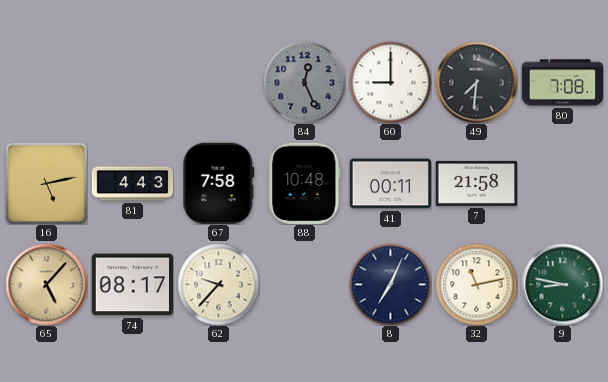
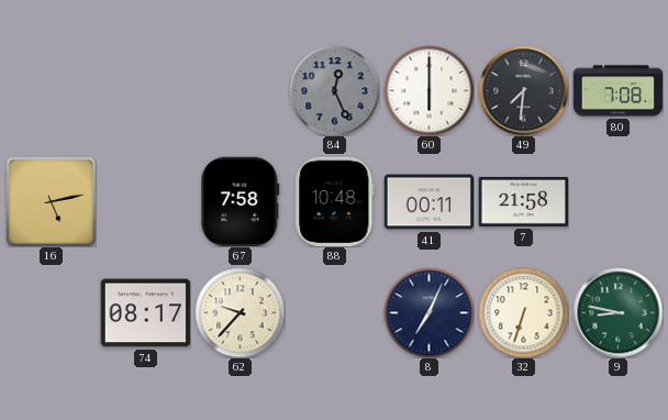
60: 9:00 -> 6:00 (428, 90)
81: 4:43 -> none (132, 184)
65: 5:07 -> none (46, 284)
32: 11:13 -> 6:33 (523, 312)
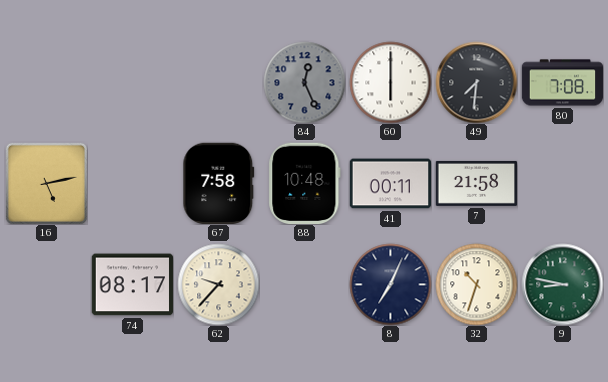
32: 6:33 -> 10:33 (476, 284)
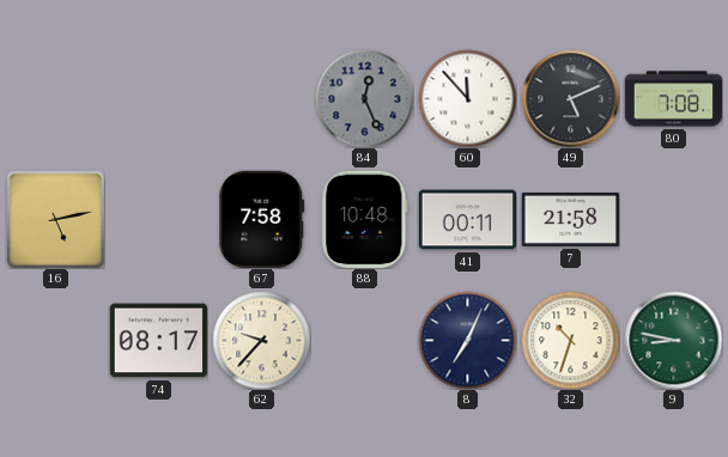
60: 6:00 -> 11:53 (467, 98)
49: 7:31 -> 5:11 (570, 98)
